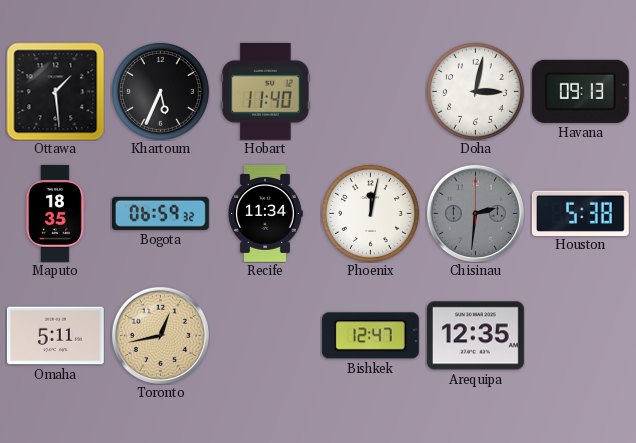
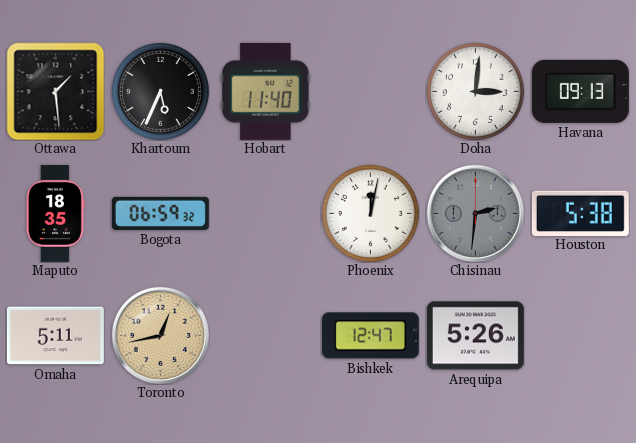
Doha: 3:02 -> 3:01 (475, 91)
Recife: 11:34 -> none (265, 213)
Arequipa: 12:35 -> 5:26 (475, 336)
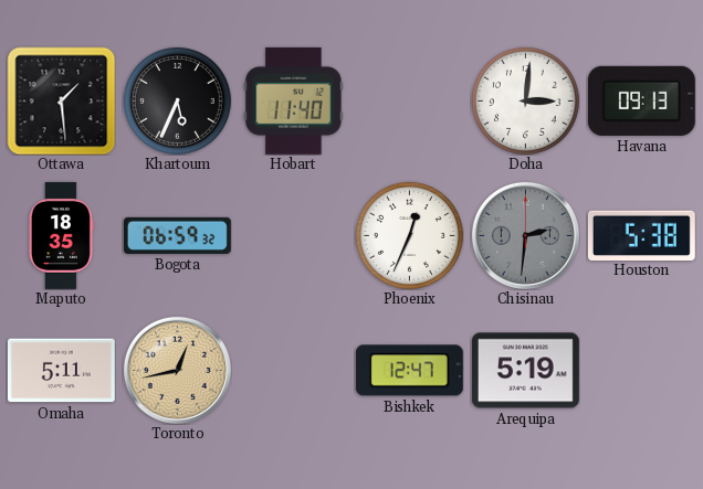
Phoenix: 12:02 -> 12:34 (409, 235)
Arequipa: 5:26 -> 5:19 (525, 371)
